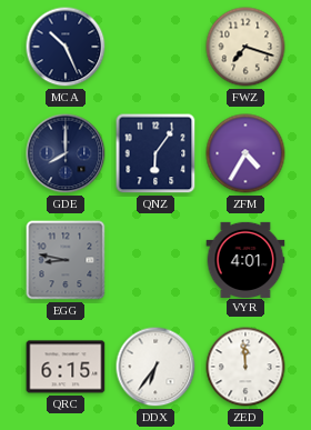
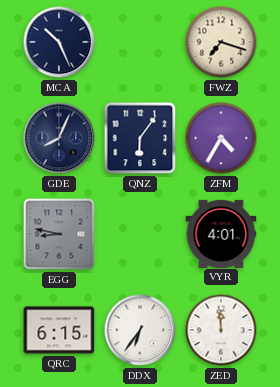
GDE: 8:00 -> 8:04 (59, 138)
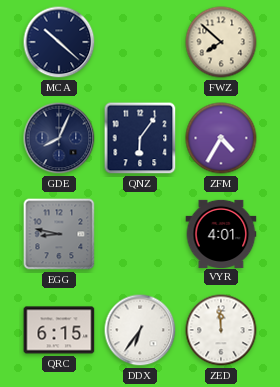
MCA: 10:26 -> 10:22 (59, 42)
FWZ: 7:18 -> 7:52 (221, 42)
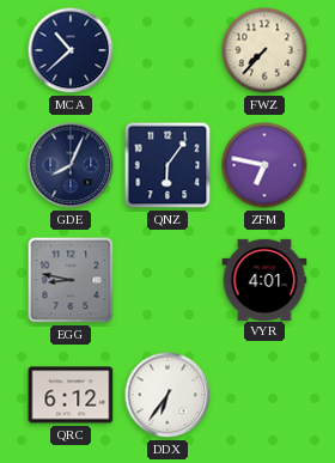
MCA: 10:22 -> 10:38 (71, 50)
FWZ: 7:52 -> 7:37 (264, 50)
ZFM: 4:35 -> 6:47 (264, 165)
QRC: 6:15 -> 6:12 (71, 395)
ZED: 11:59 -> none (221, 330)
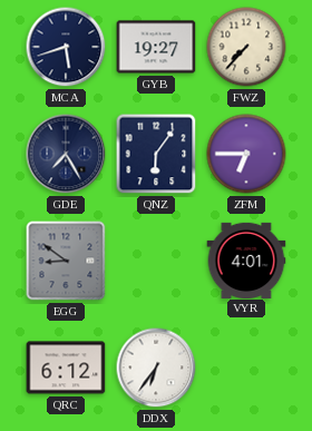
MCA: 10:38 -> 5:42 (66, 47)
GYB: none -> 19:27 (156, 47)
GDE: 8:04 -> 7:25 (66, 154)
ZFM: 6:47 -> 6:45 (246, 154)
EGG: 8:47 -> 8:51 (66, 261)
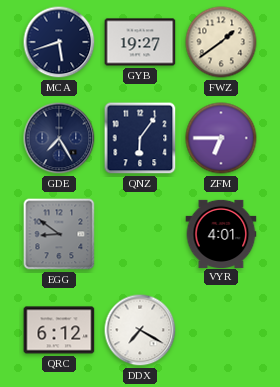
FWZ: 7:37 -> 1:39 (221, 42)
DDX: 6:36 -> 7:20 (140, 330)
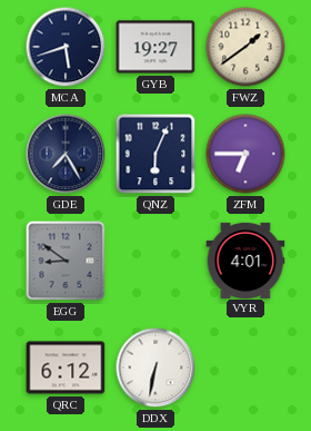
QNZ: 6:06 -> 6:04 (155, 154)
DDX: 7:20 -> 6:32 (155, 368)
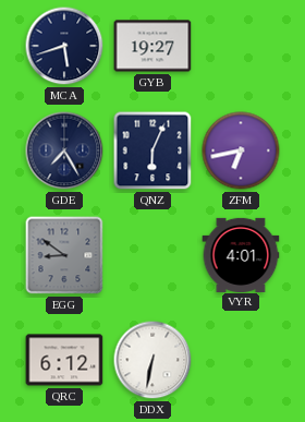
FWZ: 1:39 -> none (245, 47)
ZFM: 6:45 -> 6:43 (241, 150)
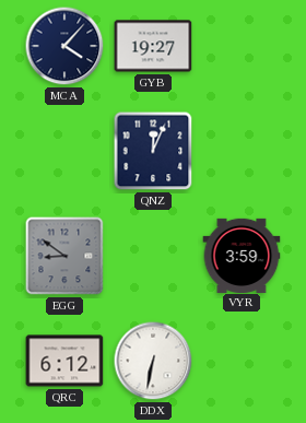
MCA: 5:42 -> 4:07 (64, 46)
GDE: 7:25 -> none (64, 150)
QNZ: 6:04 -> 12:04 (153, 151)
ZFM: 6:43 -> none (241, 150)
VYR: 4:01 -> 3:59 (242, 255)
